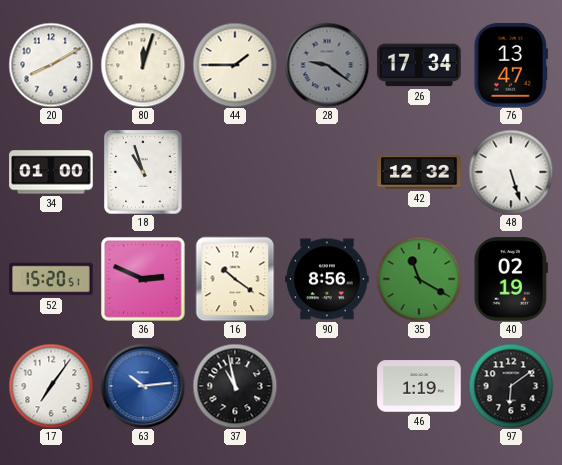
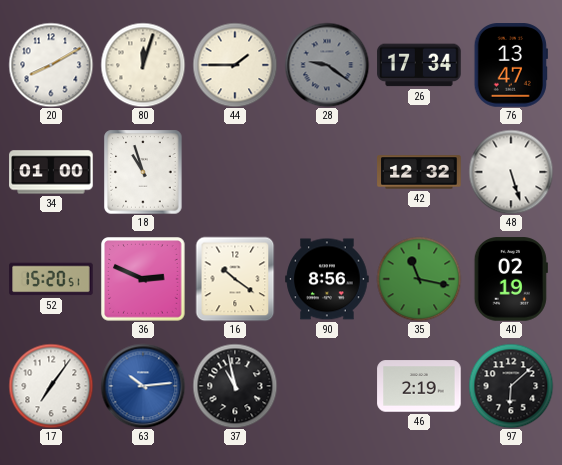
35: 11:20 -> 11:17 (419, 279)
46: 1:19 -> 2:19 (419, 386)
97: 6:09 -> 6:08 (511, 386)
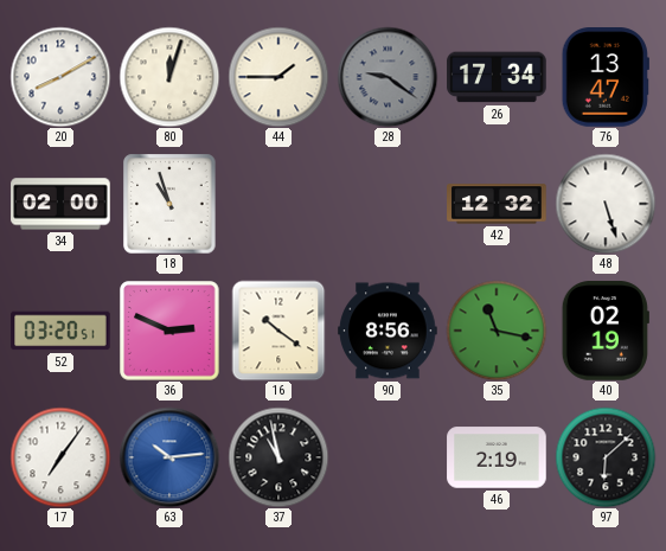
34: 01:00 -> 02:00 (60, 204)
52: 15:20 -> 03:20 (60, 331)
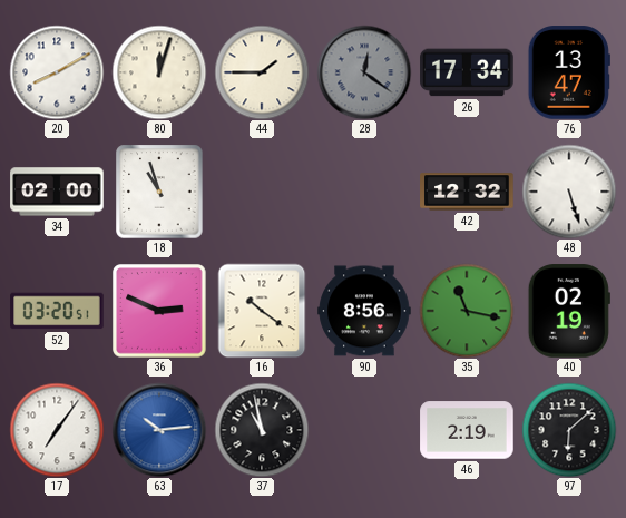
28: 9:21 -> 12:21 (364, 72)
